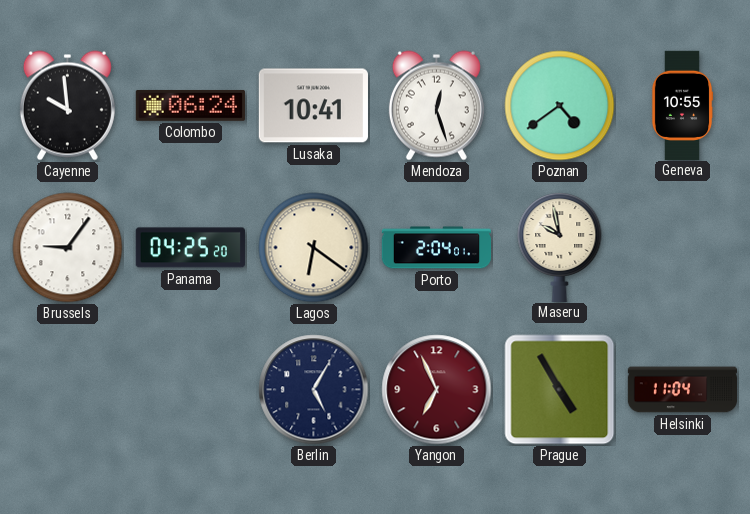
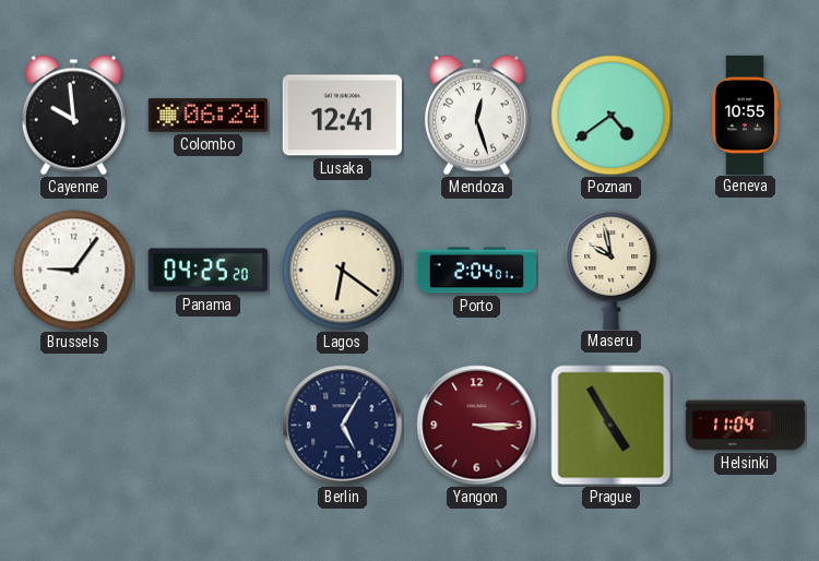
Lusaka: 10:41 -> 12:41 (342, 116)
Yangon: 6:56 -> 3:15 (477, 426)
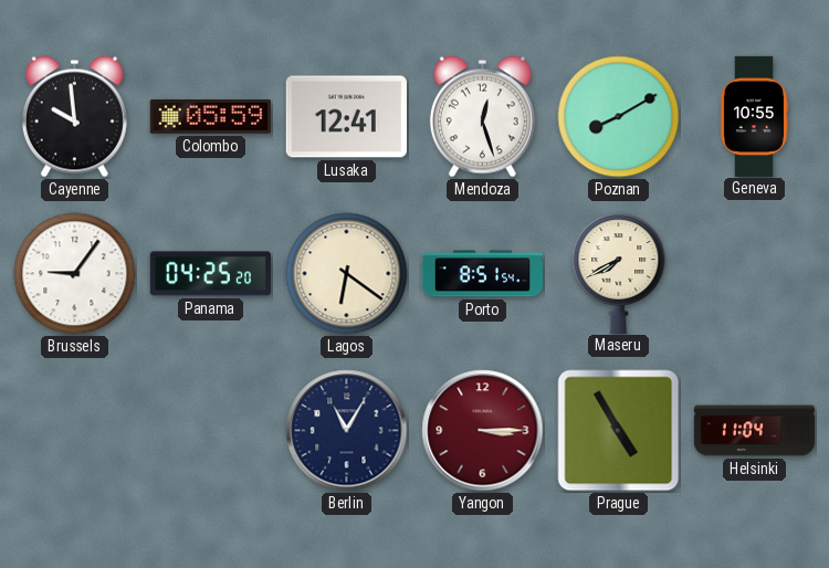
Colombo: 06:24 -> 05:59 (210, 116)
Poznan: 4:39 -> 8:10 (619, 117)
Porto: 2:04 -> 8:51 (482, 274)
Maseru: 9:58 -> 7:40 (619, 273)
Berlin: 5:05 -> 11:05 (347, 431)
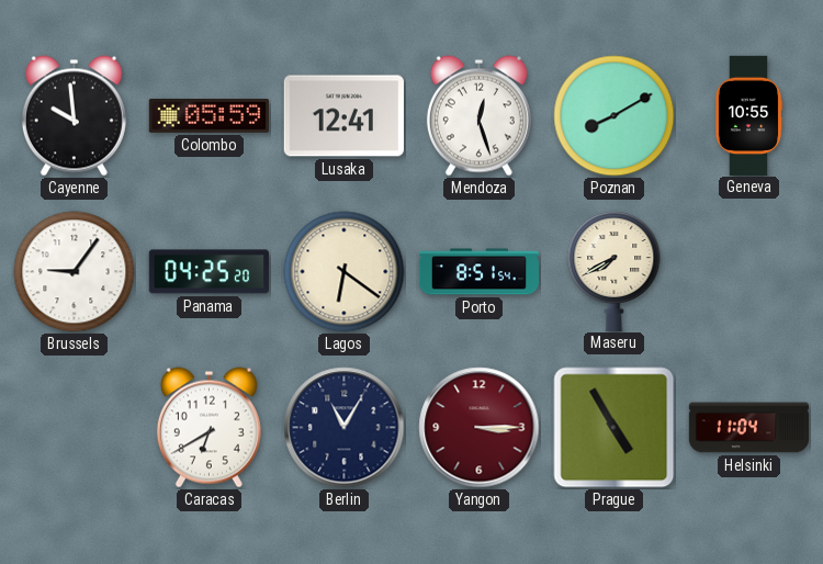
Caracas: none -> 6:40 (208, 428)
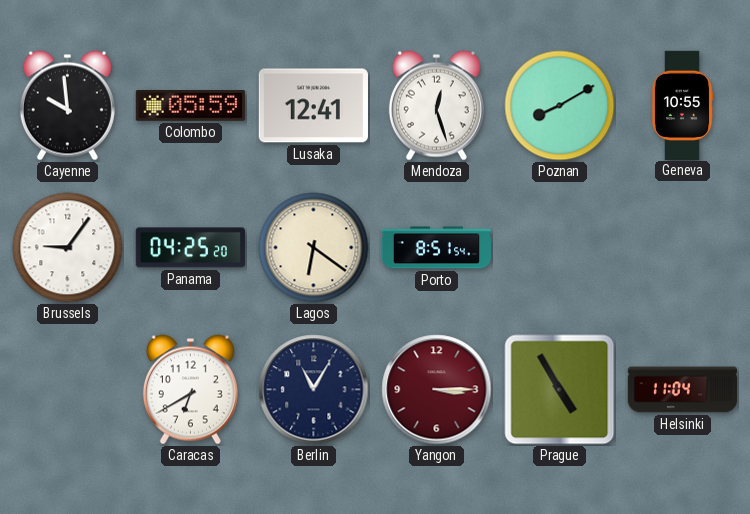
Maseru: 7:40 -> none (615, 271)
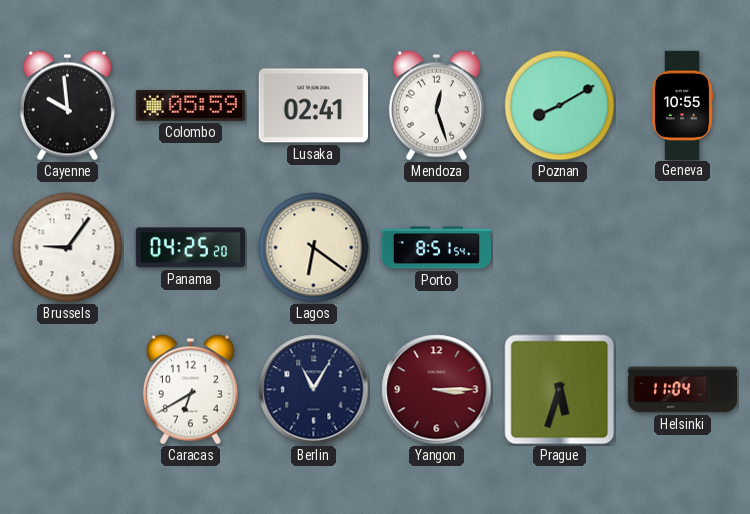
Lusaka: 12:41 -> 02:41 (313, 106)
Prague: 4:55 -> 5:33 (560, 390)
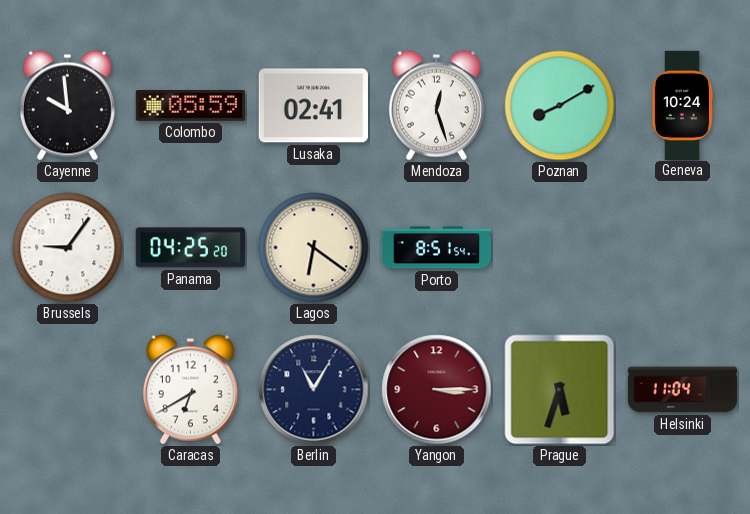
Geneva: 10:55 -> 10:24 (682, 105)
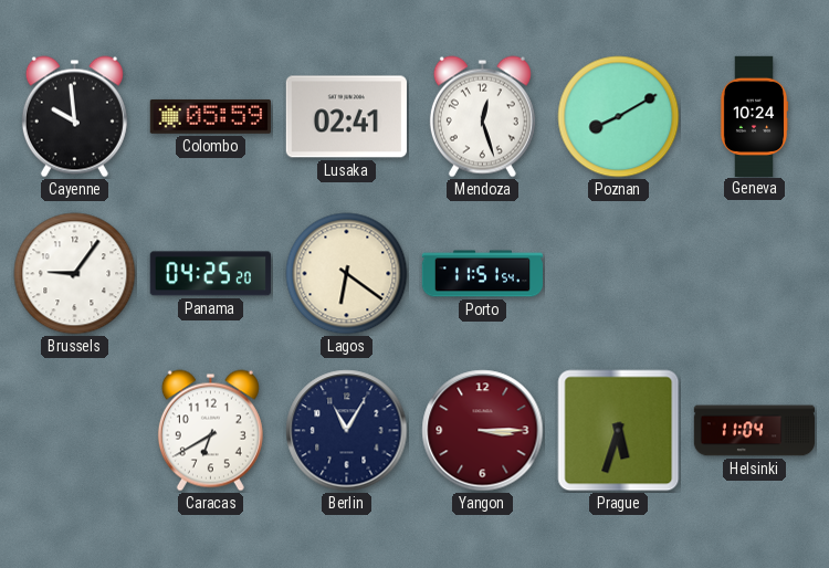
Porto: 8:51 -> 11:51 (482, 274)
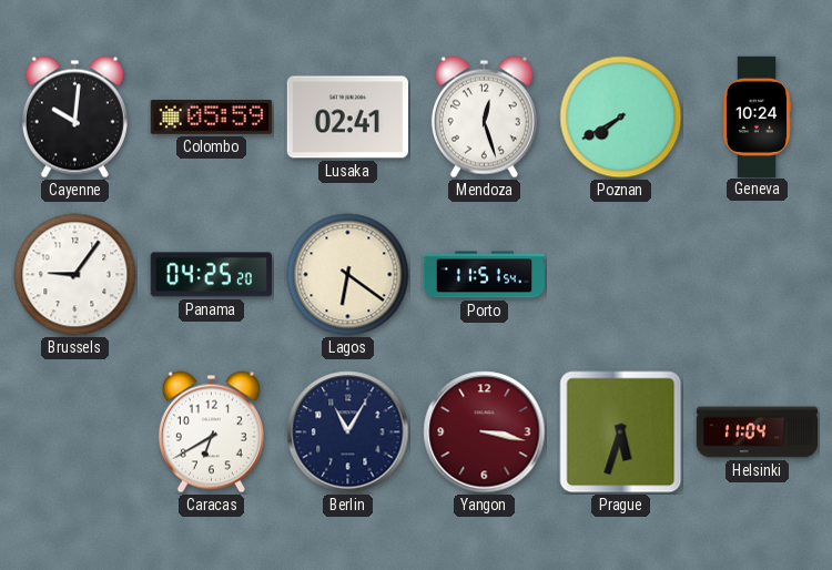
Cayenne: 9:59 -> 10:01 (74, 118)
Poznan: 8:10 -> 7:40 (621, 118)
Yangon: 3:15 -> 3:17 (485, 432)
